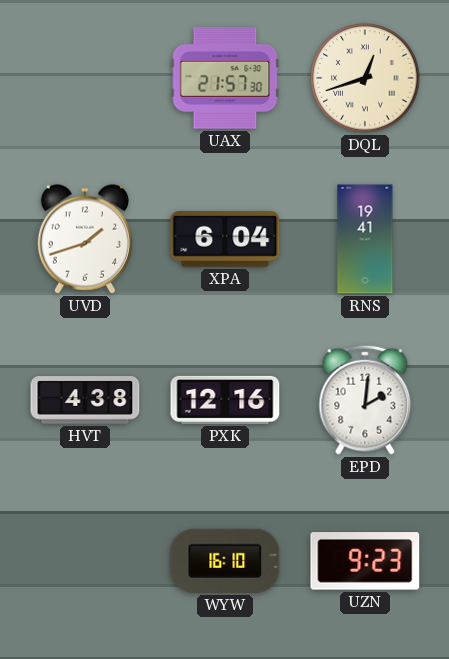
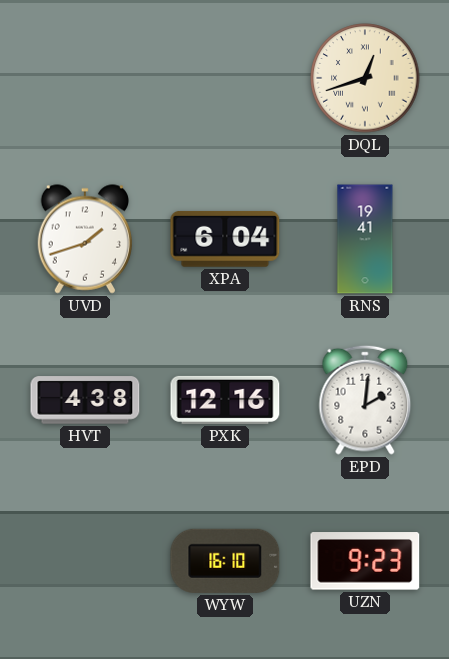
UAX: 21:57 -> none (225, 79)
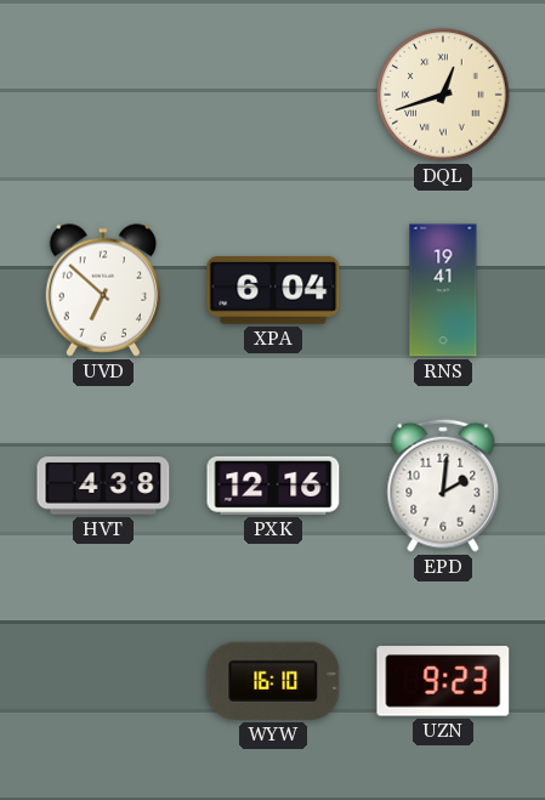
UVD: 1:42 -> 6:52 (102, 290)
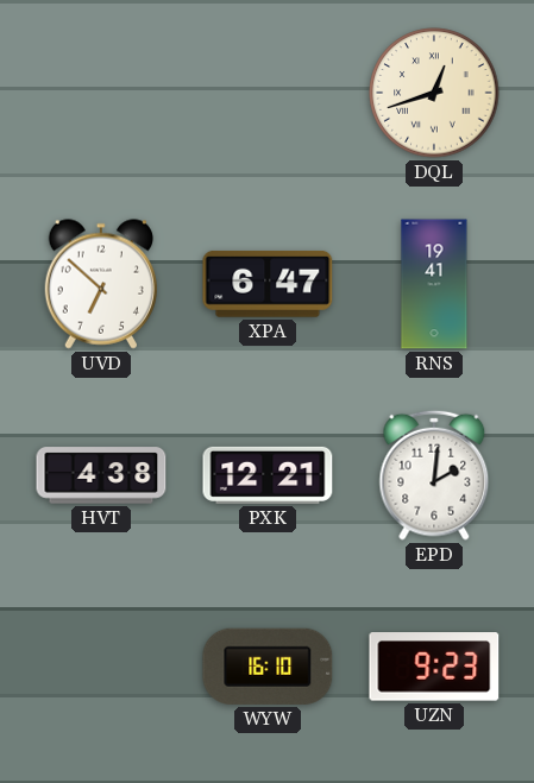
XPA: 6:04 -> 6:47 (268, 284)
PXK: 12:16 -> 12:21 (268, 475)
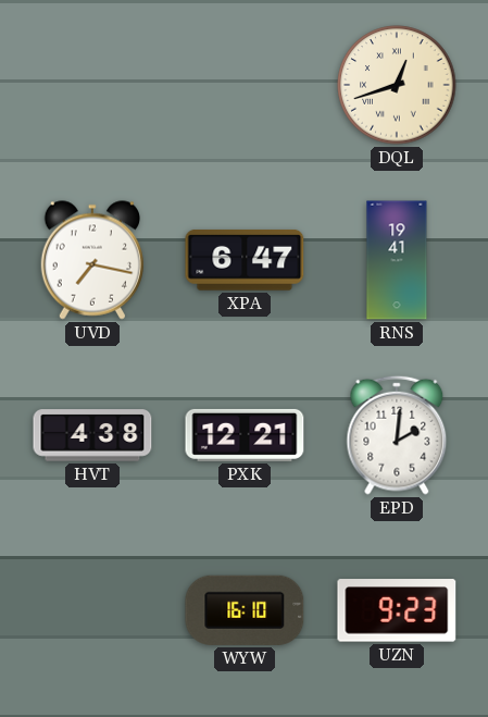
UVD: 6:52 -> 7:17 (91, 260)
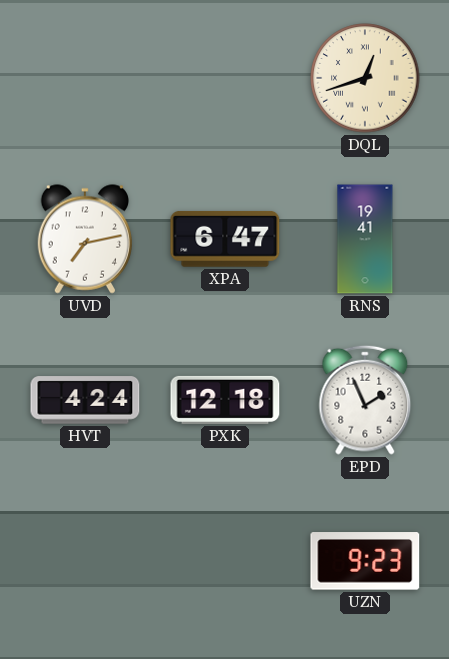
UVD: 7:17 -> 7:13 (84, 239)
HVT: 4:38 -> 4:24 (85, 400)
PXK: 12:21 -> 12:18 (225, 400)
EPD: 2:01 -> 1:56 (365, 400)
WYW: 16:10 -> none (245, 610)
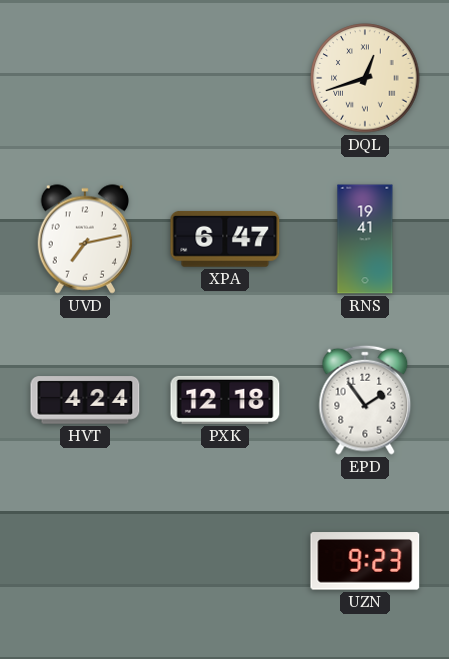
EPD: 1:56 -> 1:54 (365, 400)
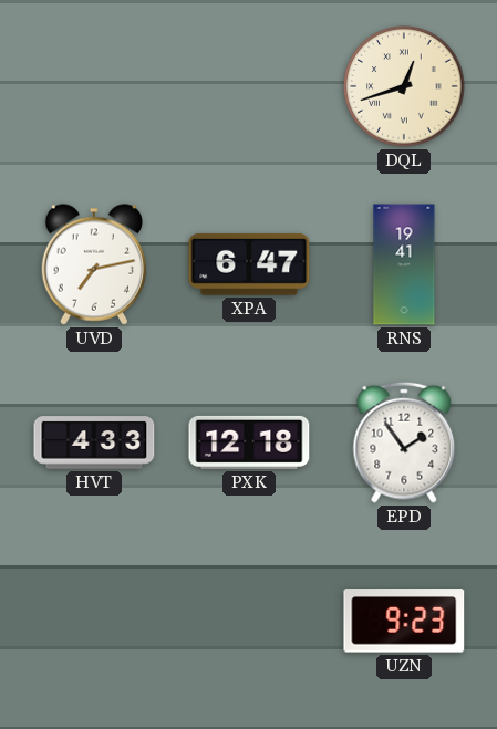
HVT: 4:24 -> 4:33 (94, 442)
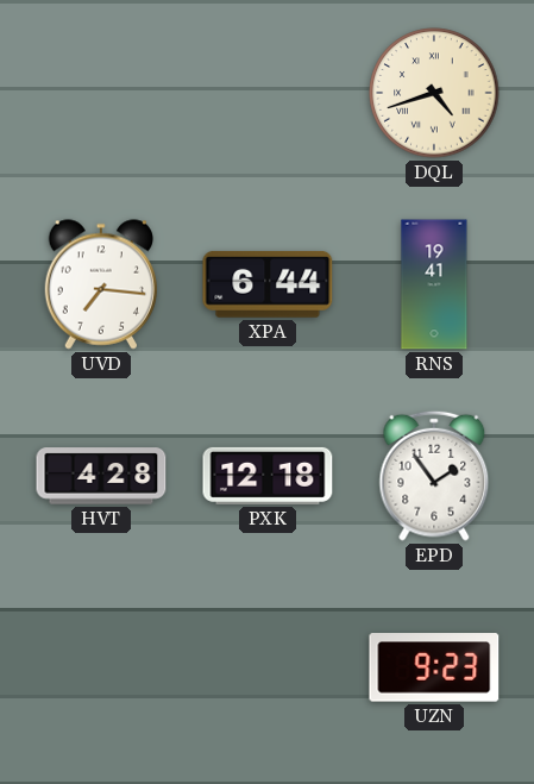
DQL: 12:42 -> 4:42 (434, 93)
UVD: 7:13 -> 7:16 (100, 284)
XPA: 6:47 -> 6:44 (268, 284)
HVT: 4:33 -> 4:28 (101, 476)
